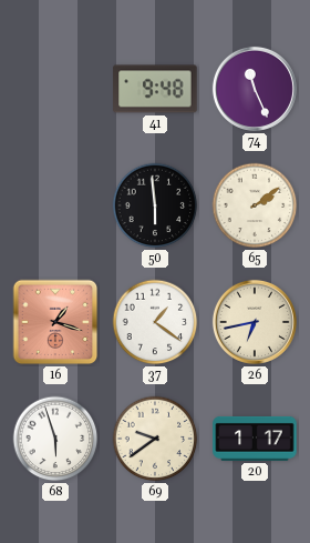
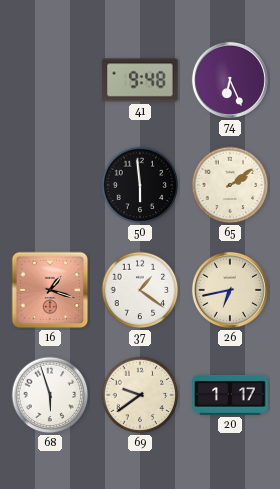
74: 11:26 -> 6:26 (230, 80)
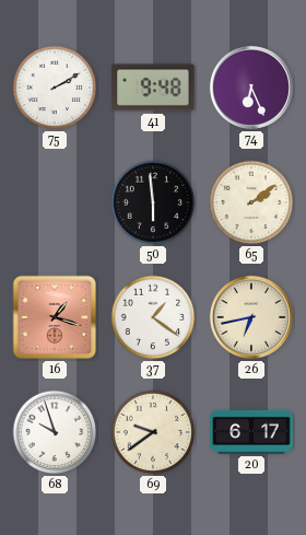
75: none -> 2:10 (55, 88)
68: 5:57 -> 9:57 (55, 432)
20: 1:17 -> 6:17 (251, 432)
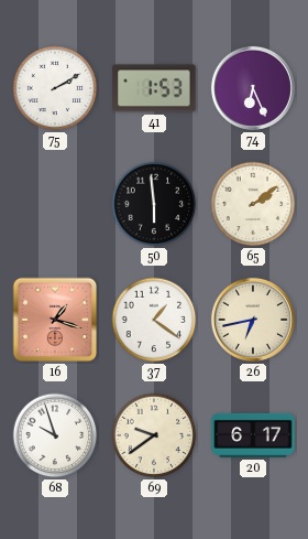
41: 9:48 -> 1:53 (154, 88)
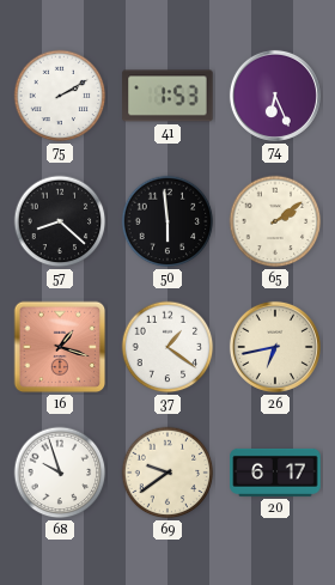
57: none -> 8:22 (60, 221)
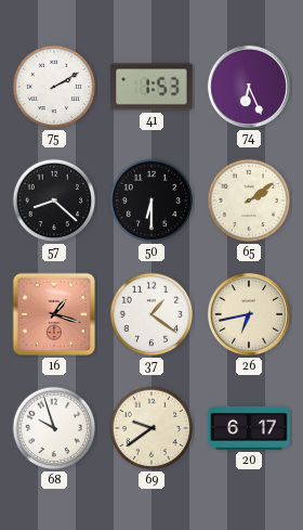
50: 5:59 -> 6:30 (151, 201)
